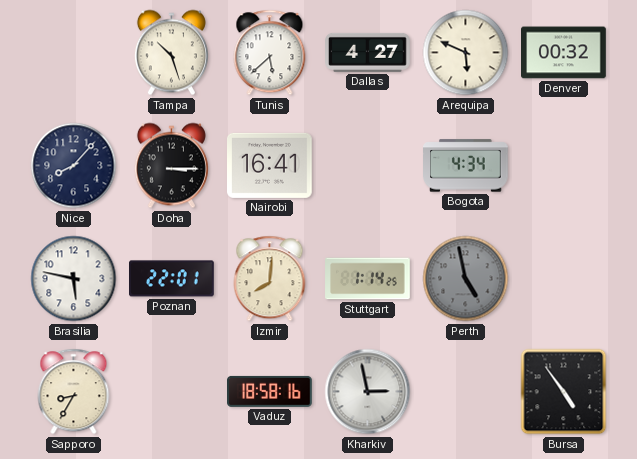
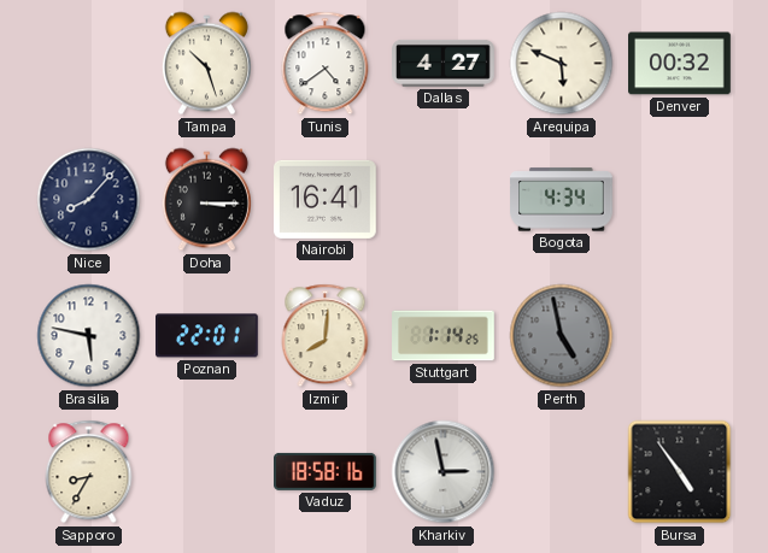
Tunis: 5:38 -> 4:39 (326, 64)
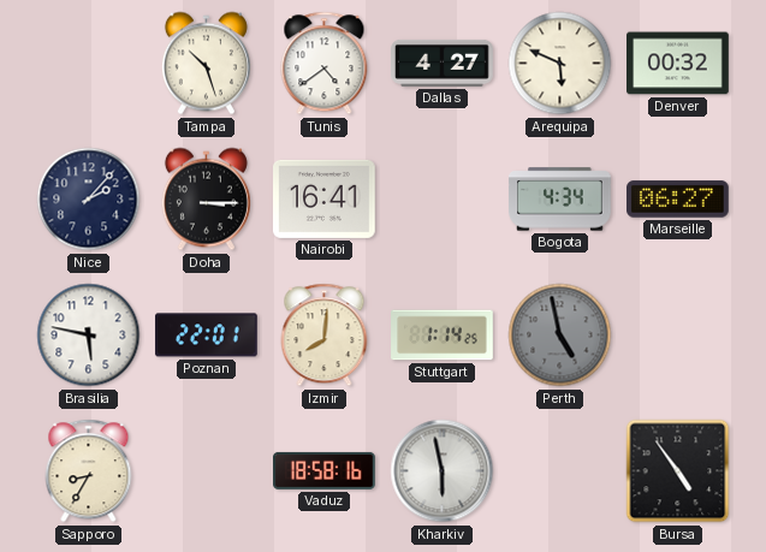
Nice: 8:07 -> 2:07 (89, 200)
Marseille: none -> 06:27 (678, 200)
Kharkiv: 2:58 -> 5:58 (443, 471)
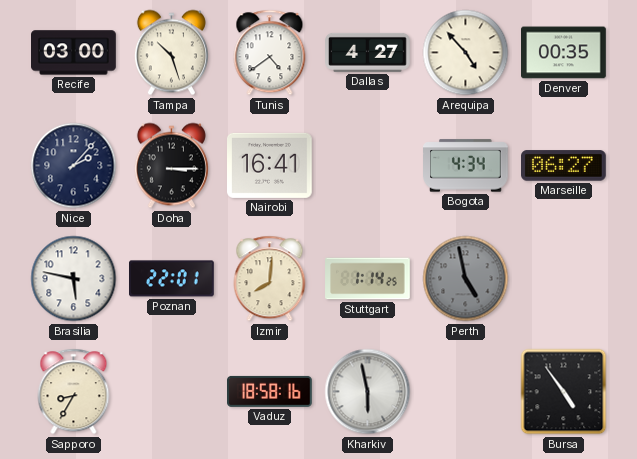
Recife: none -> 03:00 (74, 53)
Arequipa: 5:49 -> 4:53 (466, 53)
Denver: 00:32 -> 00:35 (564, 53)
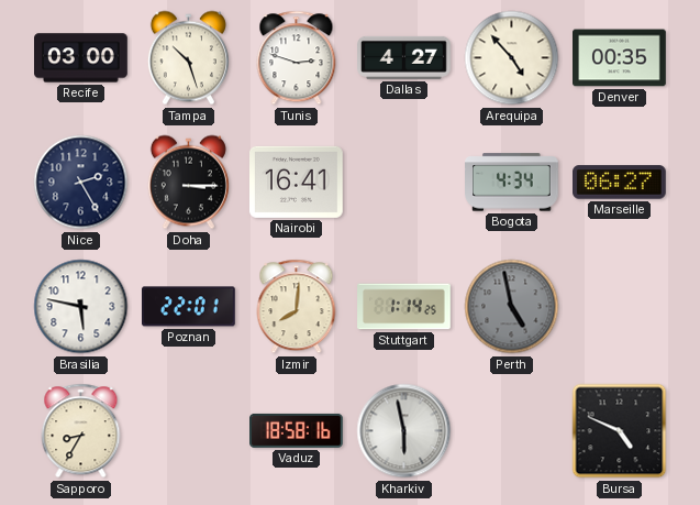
Tunis: 4:39 -> 2:48 (297, 58)
Nice: 2:07 -> 2:25 (81, 183)
Bursa: 4:54 -> 4:49 (620, 431)
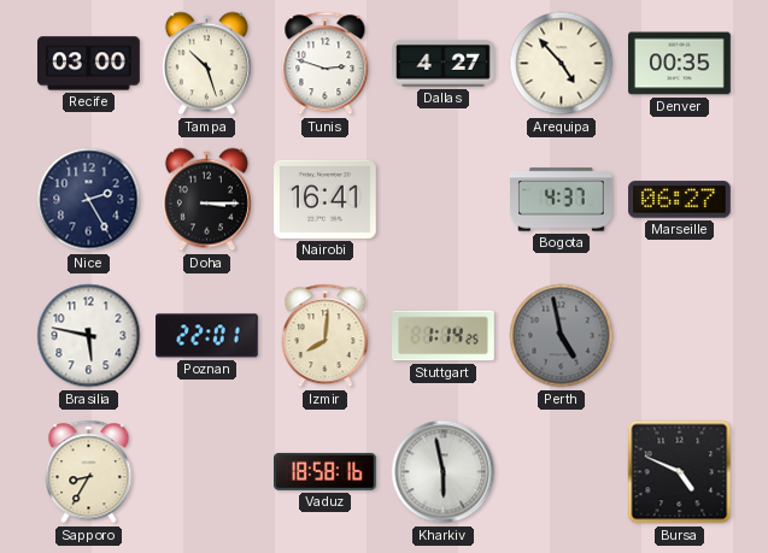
Bogota: 4:34 -> 4:37 (562, 200)
